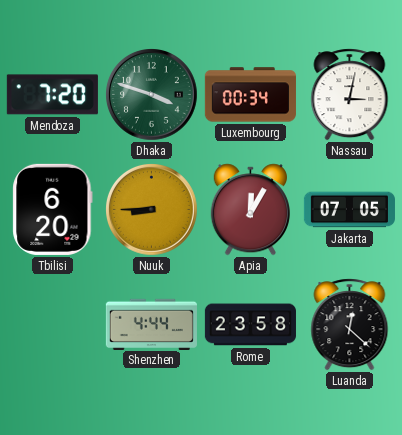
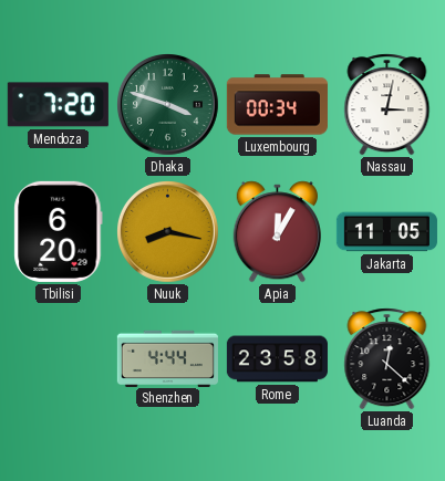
Nuuk: 8:45 -> 8:17 (168, 232)
Jakarta: 07:05 -> 11:05 (386, 232)
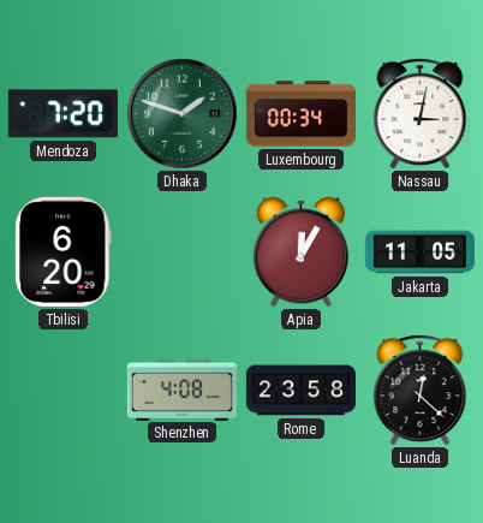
Dhaka: 3:48 -> 1:48 (183, 114)
Nuuk: 8:17 -> none (168, 232)
Shenzhen: 4:44 -> 4:08 (181, 390)
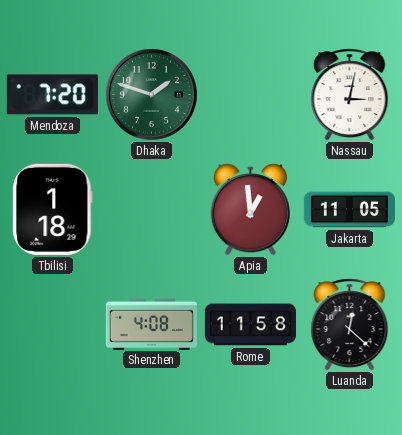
Luxembourg: 00:34 -> none (300, 114)
Tbilisi: 6:20 -> 1:18 (53, 209)
Apia: 12:05 -> 12:59 (250, 210)
Rome: 23:58 -> 11:58 (250, 325)
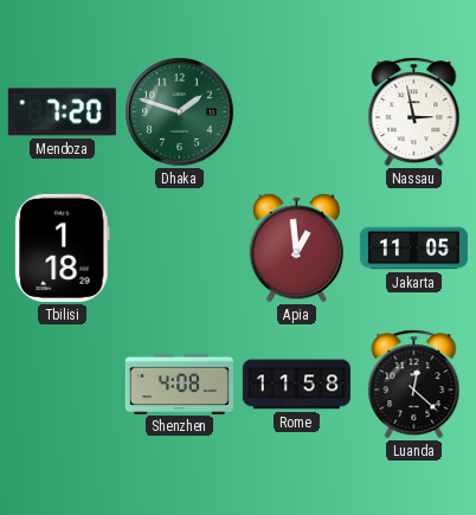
Nassau: 3:02 -> 2:58 (414, 112)
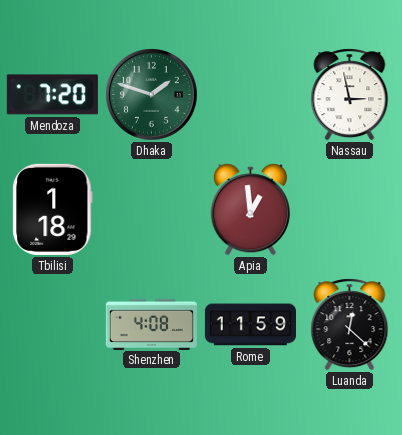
Jakarta: 11:05 -> none (413, 249)
Rome: 11:58 -> 11:59 (250, 325)
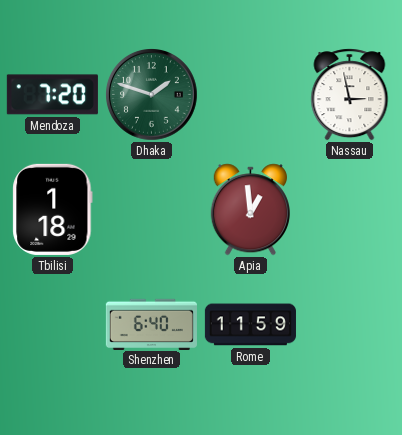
Shenzhen: 4:08 -> 6:40 (151, 324)
Luanda: 12:22 -> none (350, 325)
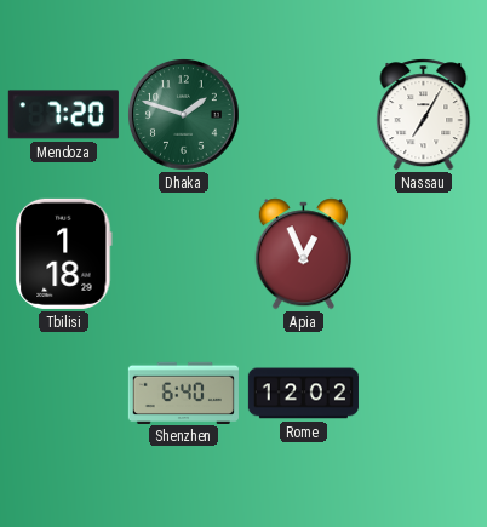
Nassau: 2:58 -> 7:05 (424, 115)
Apia: 12:59 -> 12:56 (303, 254)
Rome: 11:59 -> 12:02 (303, 394)
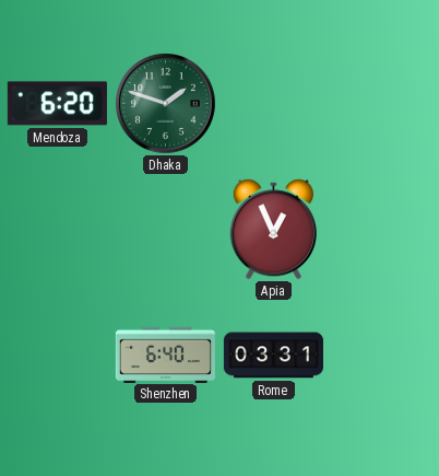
Mendoza: 7:20 -> 6:20 (57, 104)
Nassau: 7:05 -> none (424, 115)
Tbilisi: 1:18 -> none (64, 253)
Rome: 12:02 -> 03:31 (273, 356)
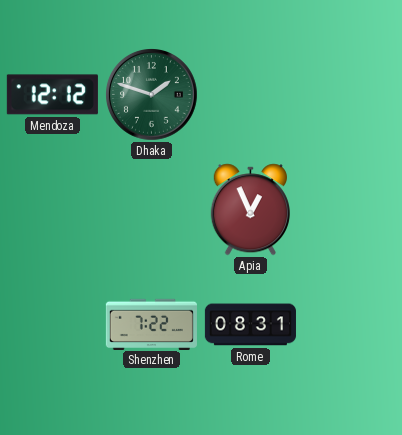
Mendoza: 6:20 -> 12:12 (52, 95)
Shenzhen: 6:40 -> 7:22 (151, 324)
Rome: 03:31 -> 08:31 (250, 325)
